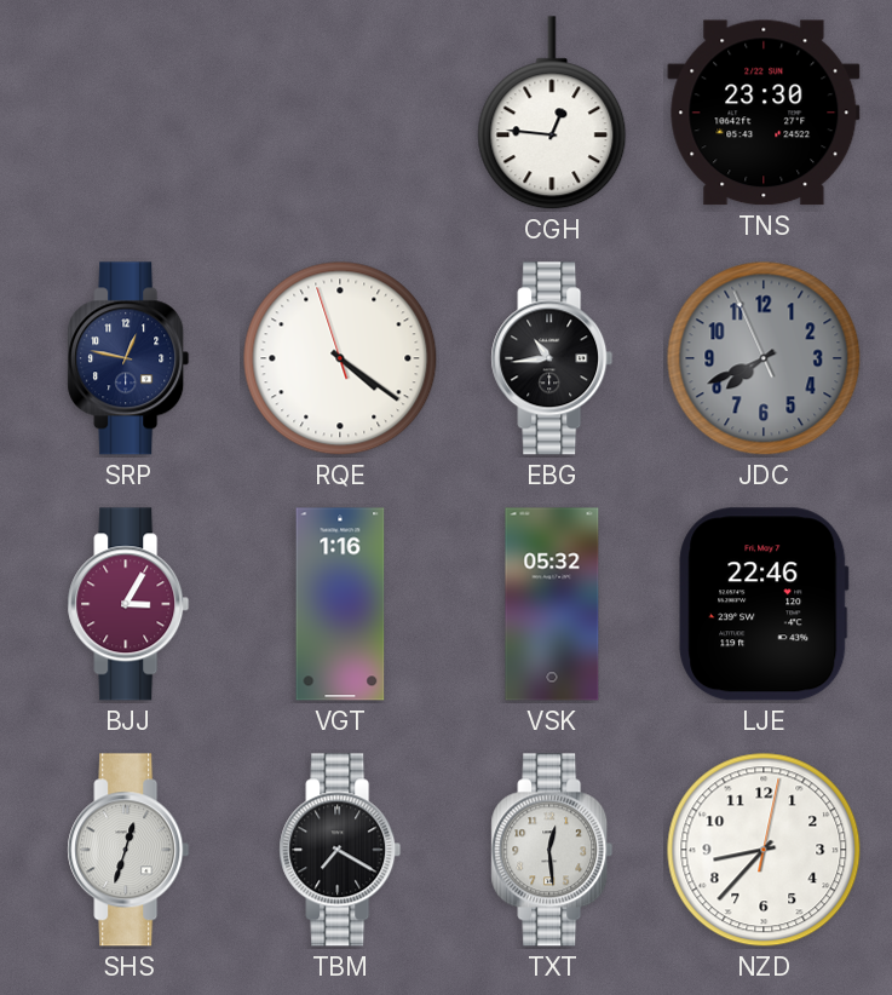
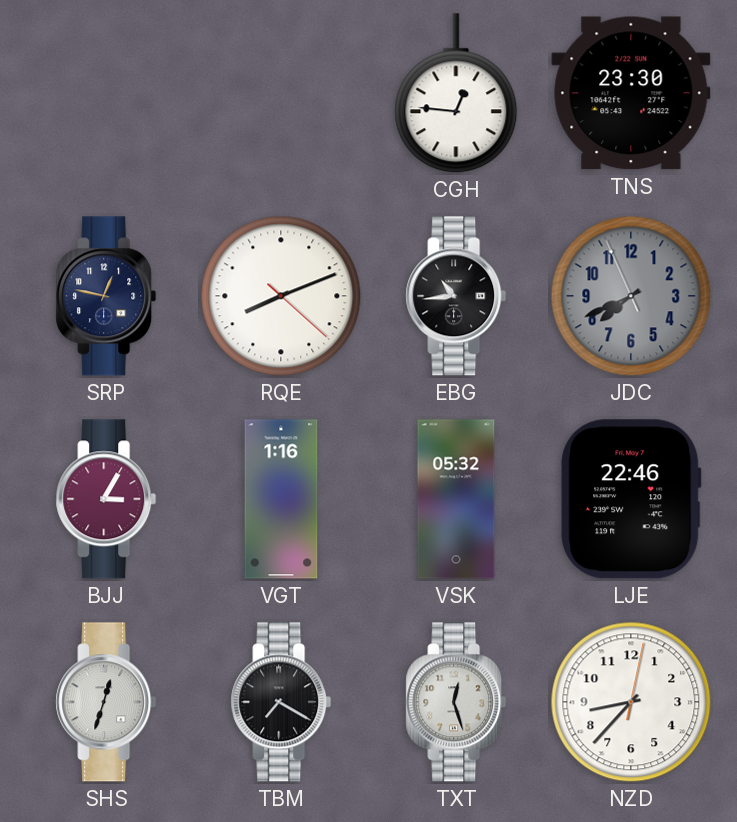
RQE: 4:20 -> 8:11 (281, 296)
TXT: 12:29 -> 12:27 (456, 702)
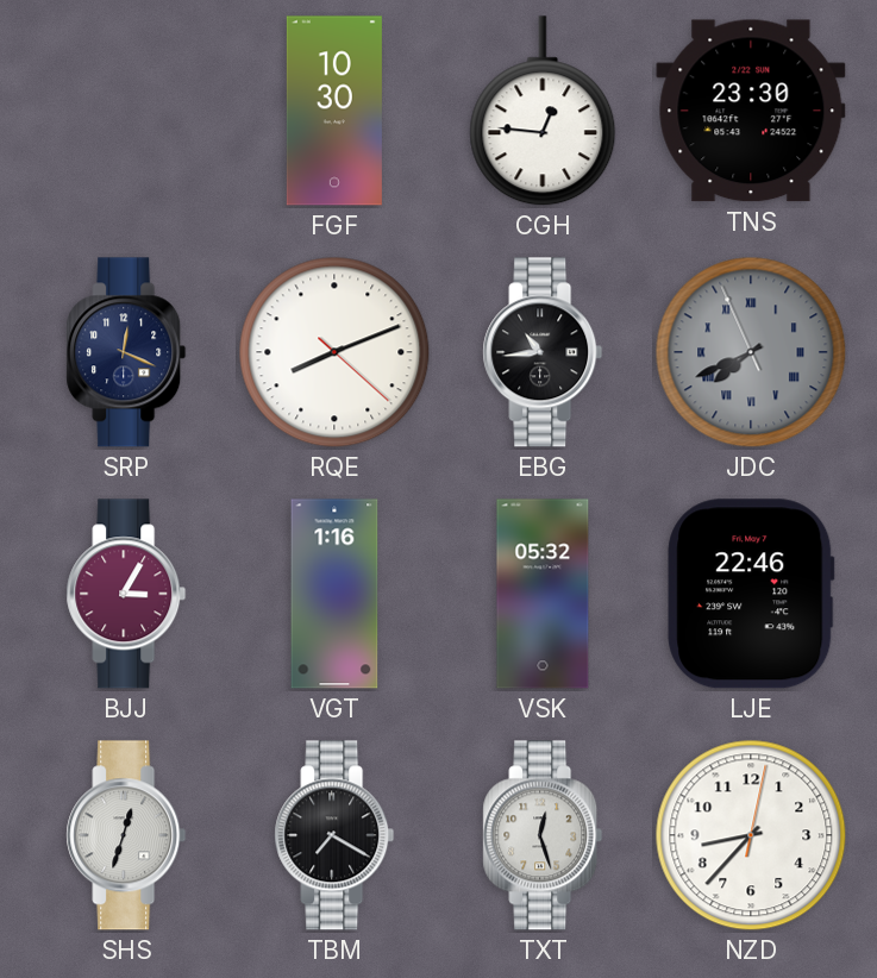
FGF: none -> 10:30 (334, 111)
SRP: 12:47 -> 12:19 (126, 352)
JDC numerals: Arabic -> Roman (751, 352)
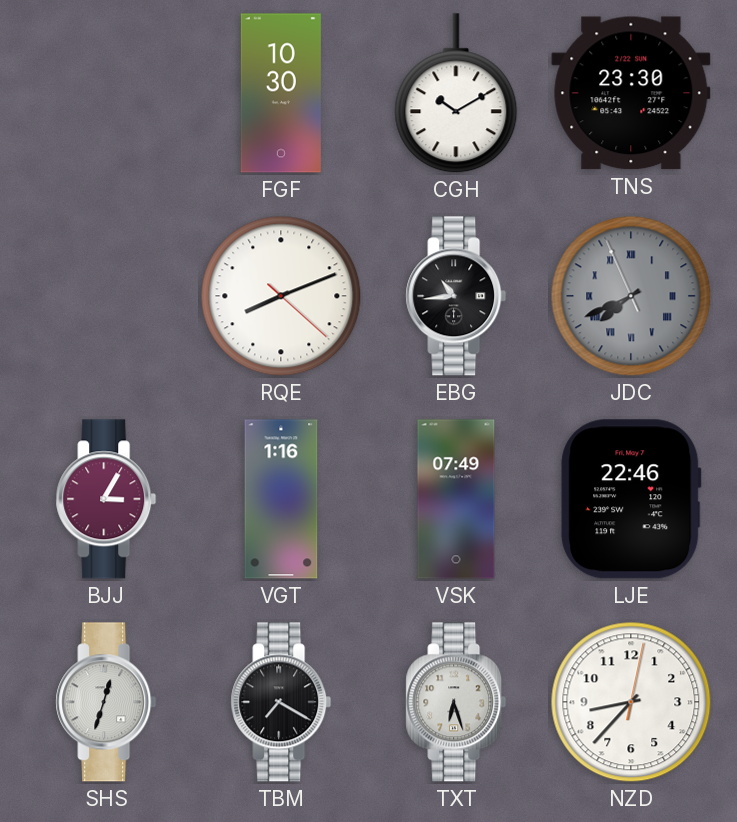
CGH: 12:46 -> 10:10 (456, 94)
SRP: 12:19 -> none (126, 352)
VSK: 05:32 -> 07:49 (456, 499)
TXT: 12:27 -> 6:27 (456, 702)
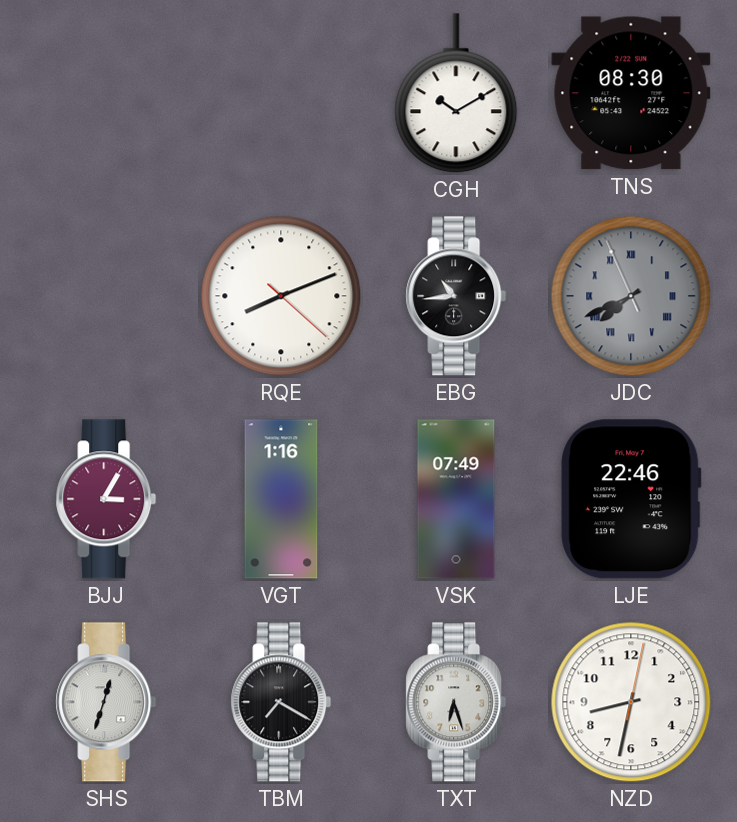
FGF: 10:30 -> none (281, 93)
TNS: 23:30 -> 08:30 (631, 93)
NZD: 8:37 -> 8:32 (631, 702)
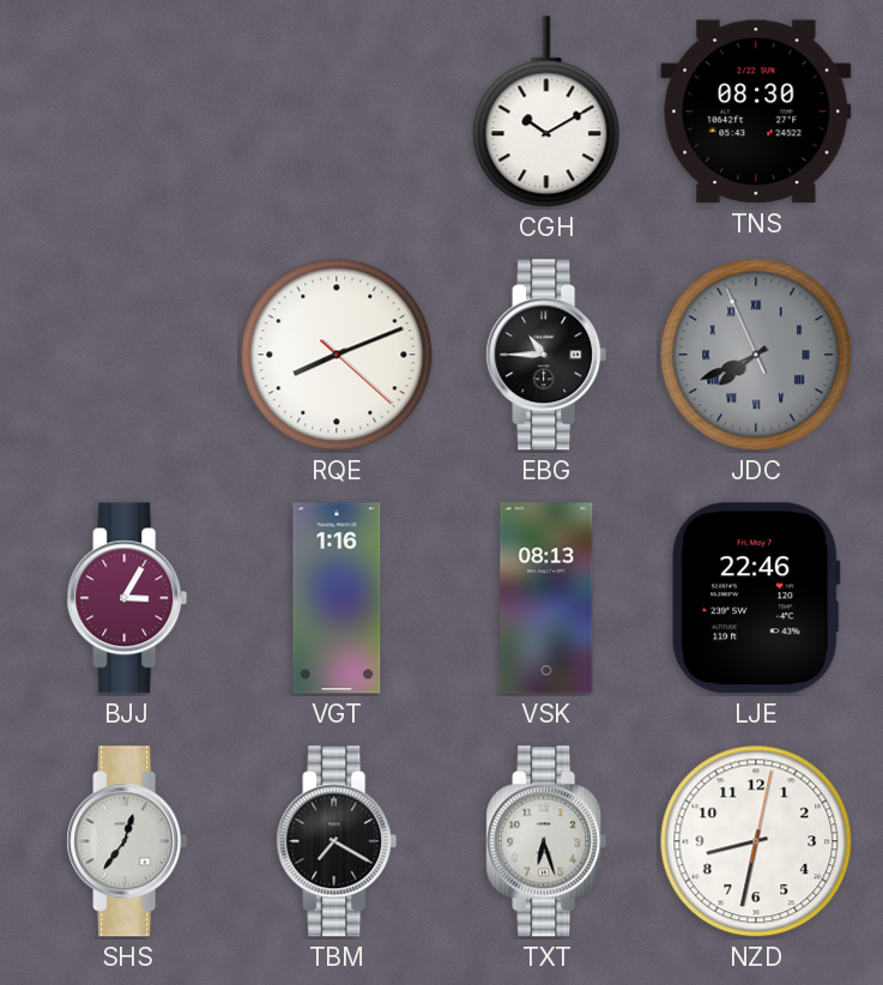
EBG: 10:44 -> 10:45 (546, 355)
VSK: 07:49 -> 08:13 (546, 598)
SHS: 12:33 -> 12:36 (127, 841)
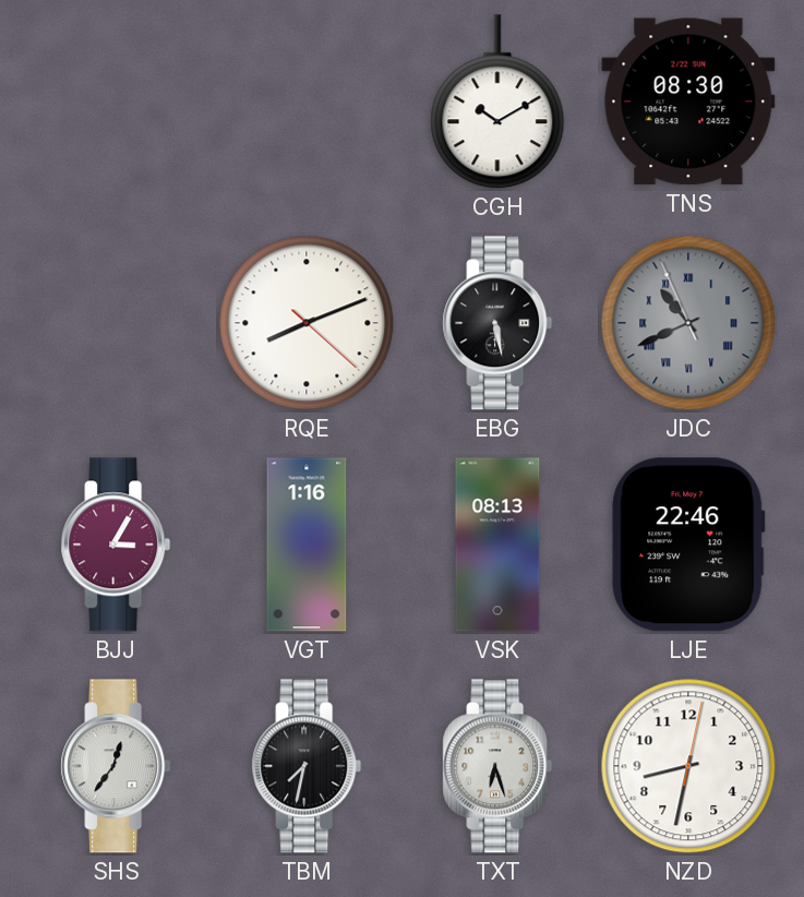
EBG: 10:45 -> 5:28 (497, 323)
JDC: 7:40 -> 10:40 (688, 323)
TBM: 7:20 -> 7:32 (307, 766)
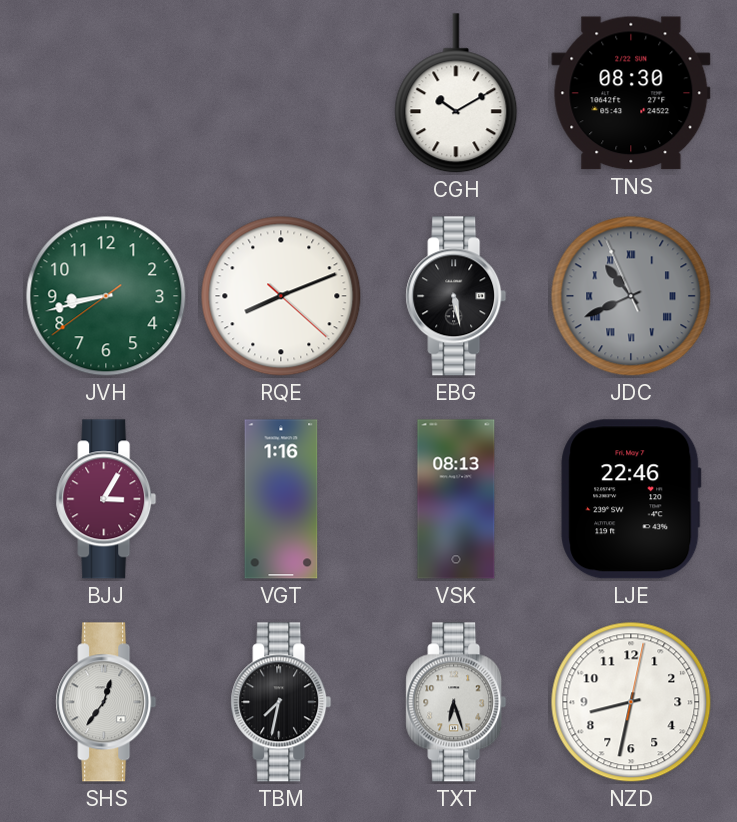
JVH: none -> 8:42 (106, 296)
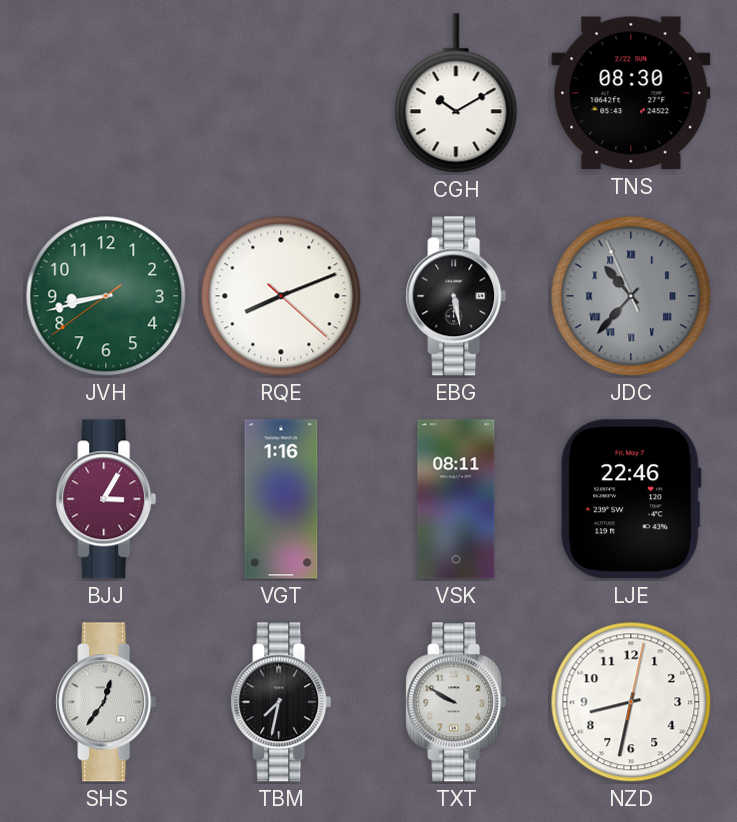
JDC: 10:40 -> 10:36 (631, 296)
VSK: 08:13 -> 08:11 (456, 499)
TXT: 6:27 -> 9:50 (456, 702)
